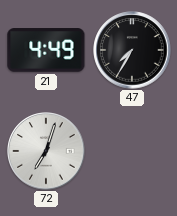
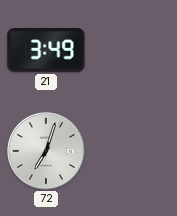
21: 4:49 -> 3:49 (46, 50)
47: 7:35 -> none (132, 50)
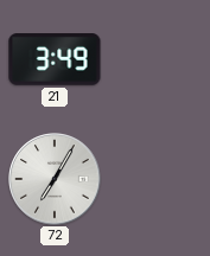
72: 7:03 -> 7:05 (55, 179)
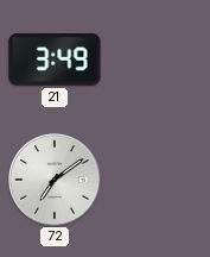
72: 7:05 -> 7:09 (55, 180)
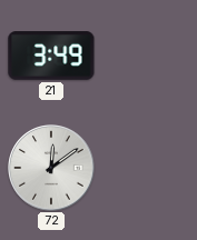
72: 7:09 -> 12:09 (51, 168)
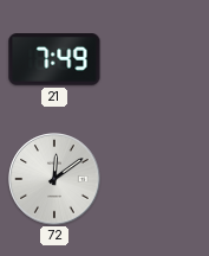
21: 3:49 -> 7:49 (54, 59)
